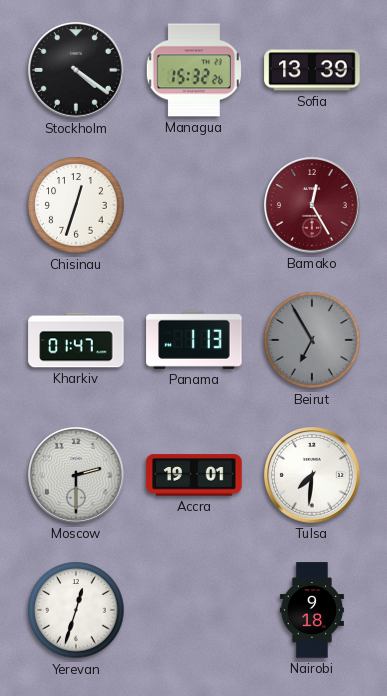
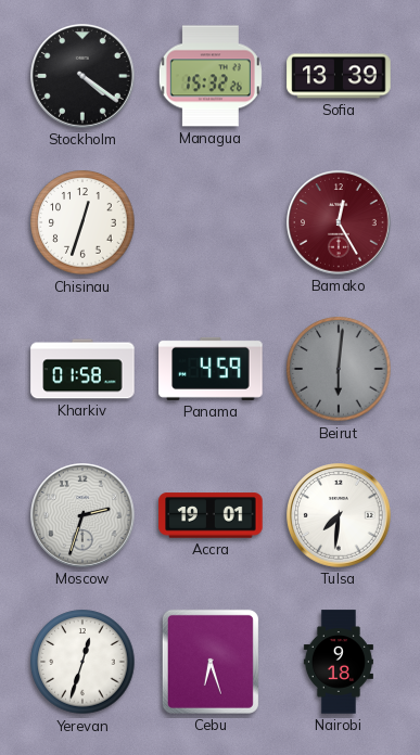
Kharkiv: 01:47 -> 01:58 (82, 369)
Panama: 1:13 -> 4:59 (211, 369)
Beirut: 6:55 -> 6:01 (339, 369)
Moscow: 2:30 -> 2:33 (82, 515)
Cebu: none -> 6:27 (211, 662)
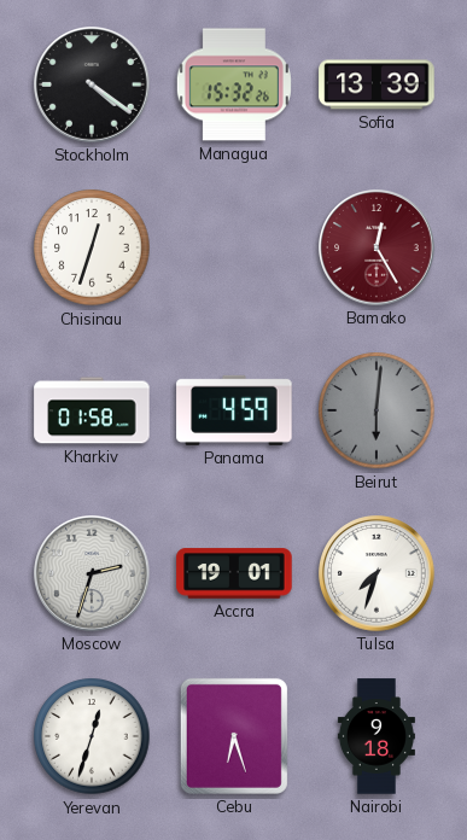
Tulsa: 7:31 -> 7:33 (376, 573)
